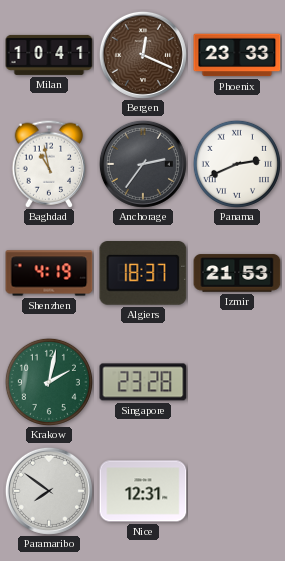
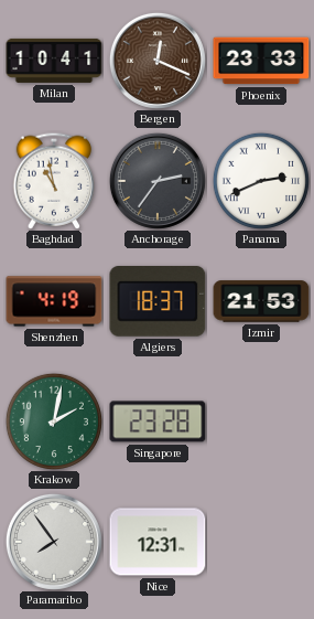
Paramaribo: 7:51 -> 7:54 (54, 542)
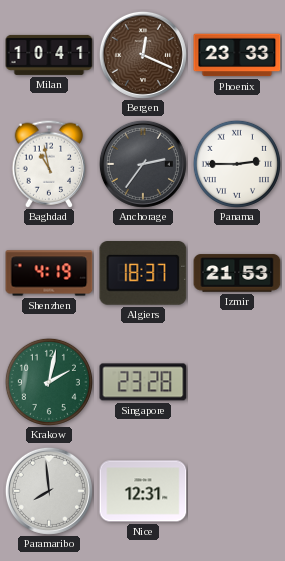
Panama: 2:41 -> 2:45 (237, 164)
Paramaribo: 7:54 -> 7:59 (49, 491)
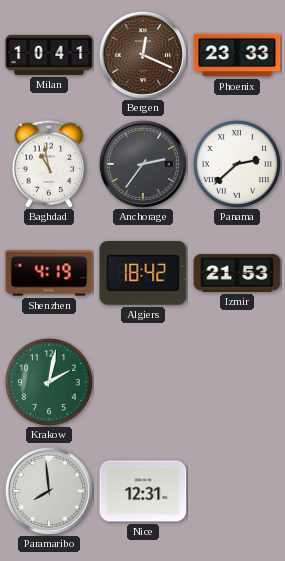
Panama: 2:45 -> 2:38 (237, 164)
Algiers: 18:37 -> 18:42 (143, 274)
Singapore: 23:28 -> none (143, 382)
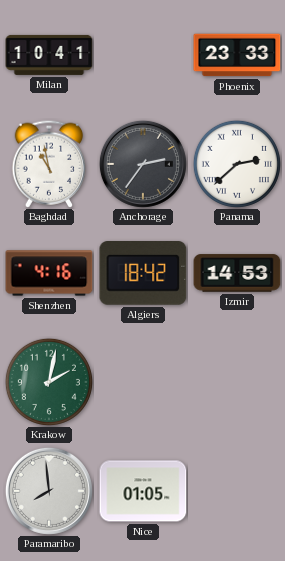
Bergen: 12:19 -> none (143, 55)
Shenzhen: 4:19 -> 4:16 (49, 273)
Izmir: 21:53 -> 14:53 (237, 273)
Nice: 12:31 -> 01:05 (143, 491)
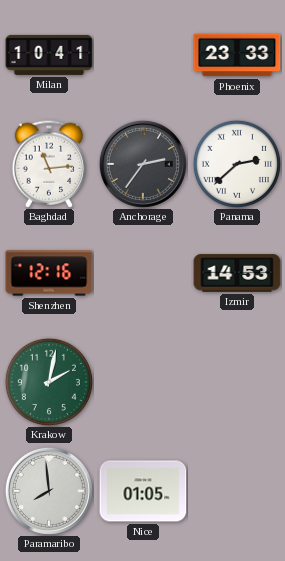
Baghdad: 10:58 -> 11:14 (49, 164)
Shenzhen: 4:16 -> 12:16 (49, 273)
Algiers: 18:42 -> none (143, 274)
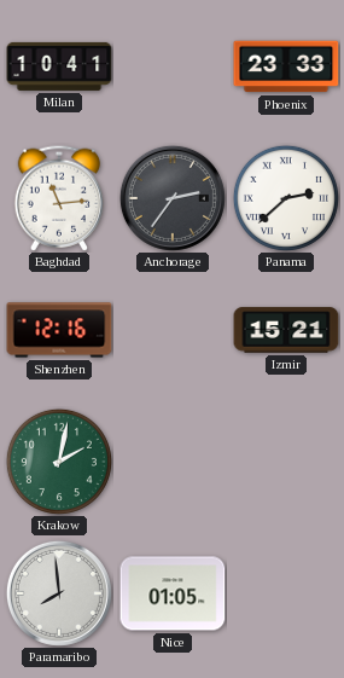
Izmir: 14:53 -> 15:21 (286, 330)
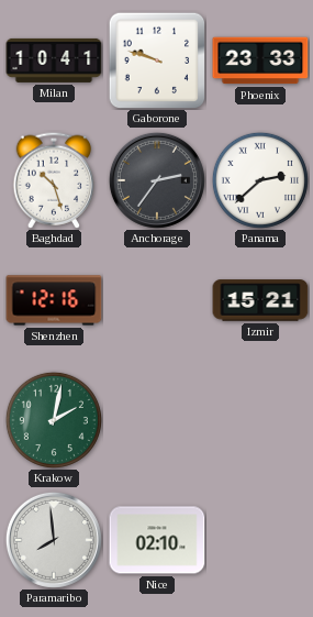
Gaborone: none -> 9:48 (157, 60)
Baghdad: 11:14 -> 10:27 (54, 180)
Nice: 01:05 -> 02:10 (157, 540)
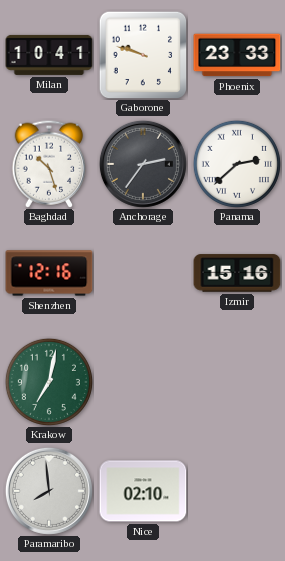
Izmir: 15:21 -> 15:16 (237, 273)
Krakow: 2:02 -> 7:02 (49, 382)
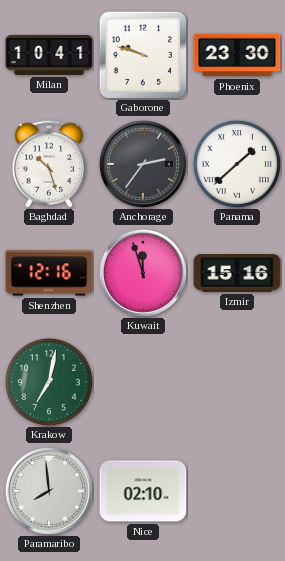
Phoenix: 23:33 -> 23:30 (237, 55)
Panama: 2:38 -> 1:38 (237, 164)
Kuwait: none -> 11:57 (143, 273)
